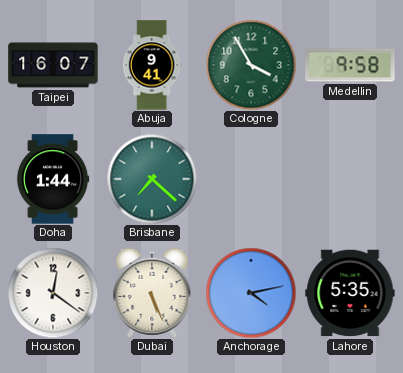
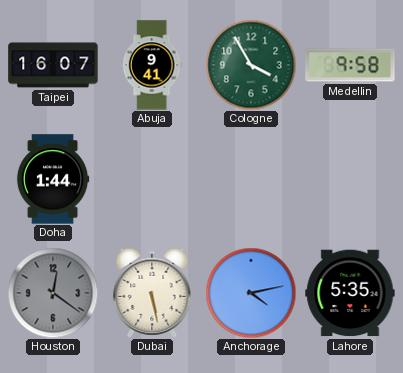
Brisbane: 7:22 -> none (152, 179)
Houston dial: white -> grey (53, 293)
Dubai: 5:26 -> 5:28 (152, 293)
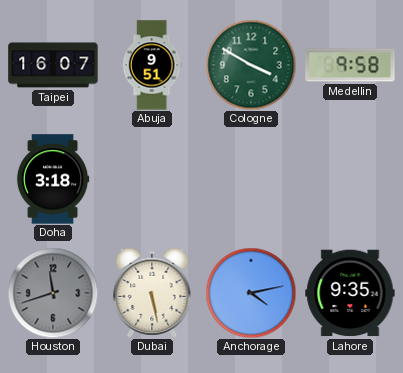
Abuja: 9:41 -> 9:51 (152, 65)
Cologne: 3:55 -> 3:50 (251, 65)
Doha: 1:44 -> 3:18 (53, 179)
Houston: 12:21 -> 11:42 (53, 293)
Lahore: 5:35 -> 9:35 (350, 293)
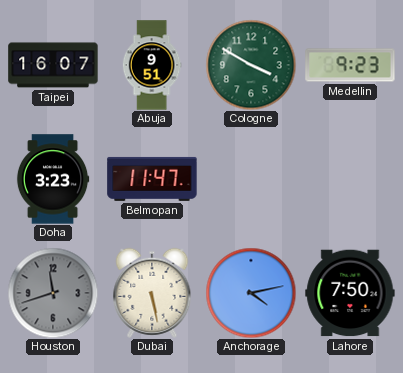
Medellin: 9:58 -> 9:23 (350, 65)
Doha: 3:18 -> 3:23 (53, 179)
Belmopan: none -> 11:47 (152, 179)
Lahore: 9:35 -> 7:50 (350, 293)
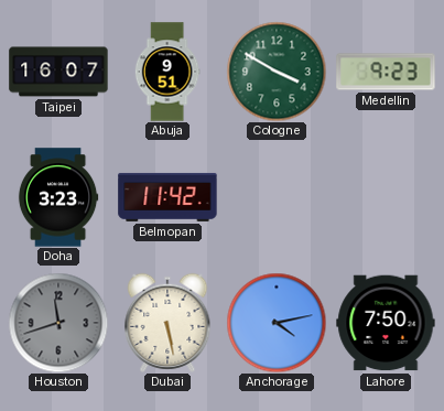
Belmopan: 11:47 -> 11:42 (167, 197)
